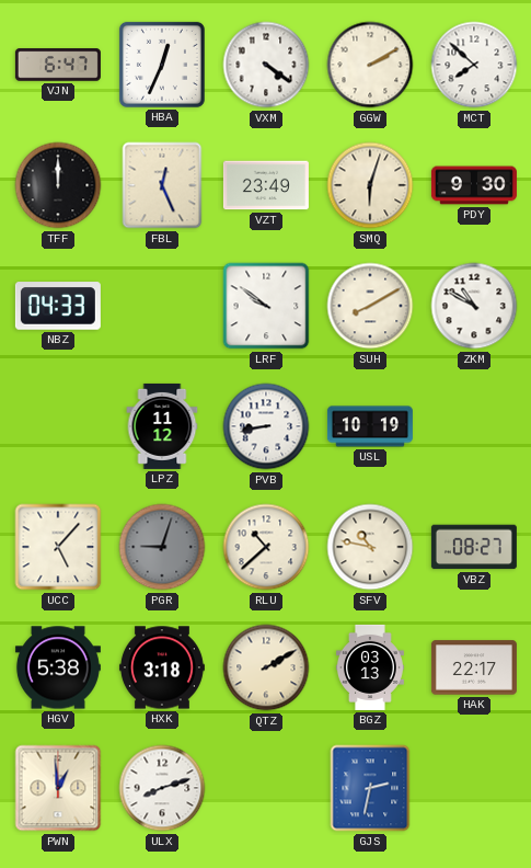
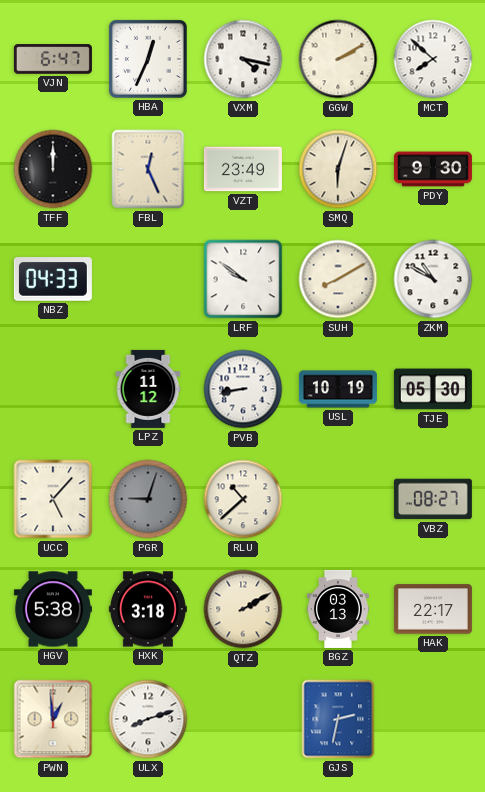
VXM: 4:21 -> 4:17 (243, 59)
TJE: none -> 05:30 (433, 389)
SFV: 10:47 -> none (370, 547)
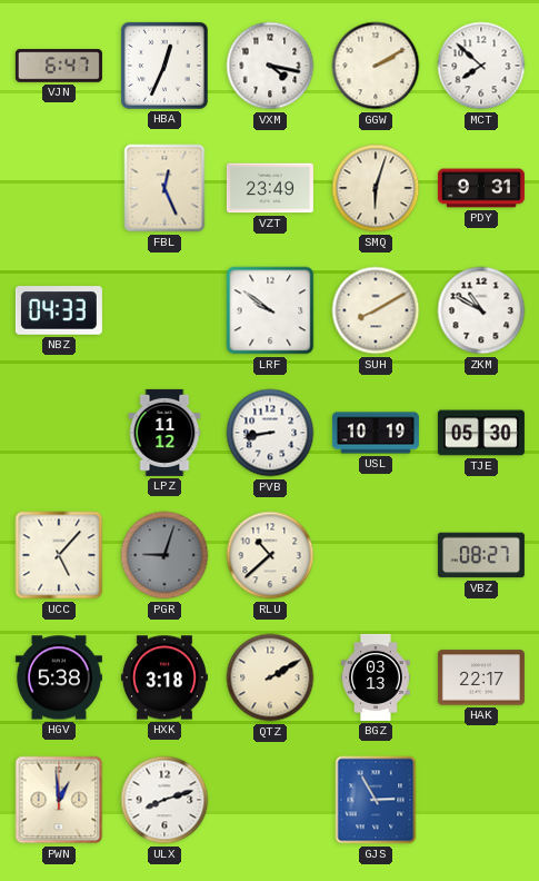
TFF: 12:00 -> none (53, 169)
PDY: 9:30 -> 9:31 (481, 188)
GJS: 2:32 -> 2:55 (376, 800)
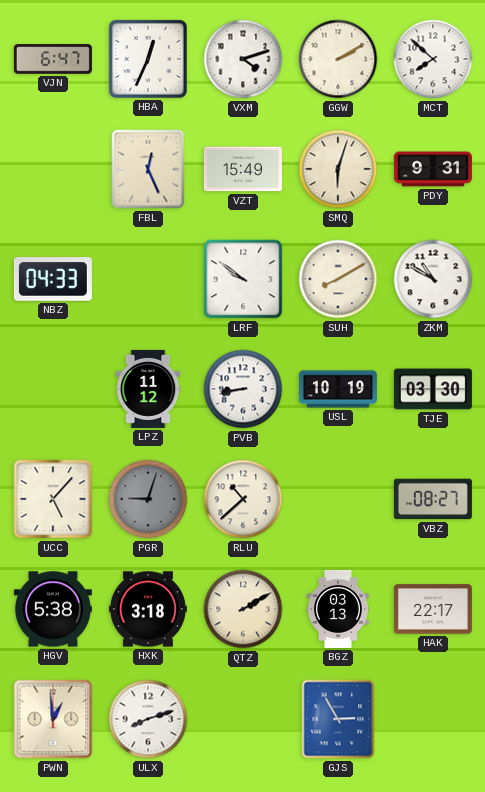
VXM: 4:17 -> 4:12 (243, 59)
VZT: 23:49 -> 15:49 (243, 169)
TJE: 05:30 -> 03:30 (433, 389)
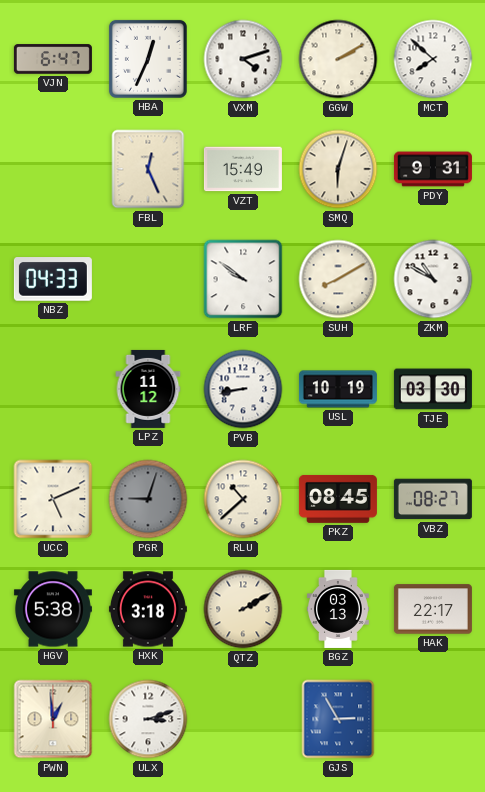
UCC: 5:07 -> 5:11 (53, 499)
PKZ: none -> 08:45 (338, 499)
ULX: 8:12 -> 3:12 (148, 719)
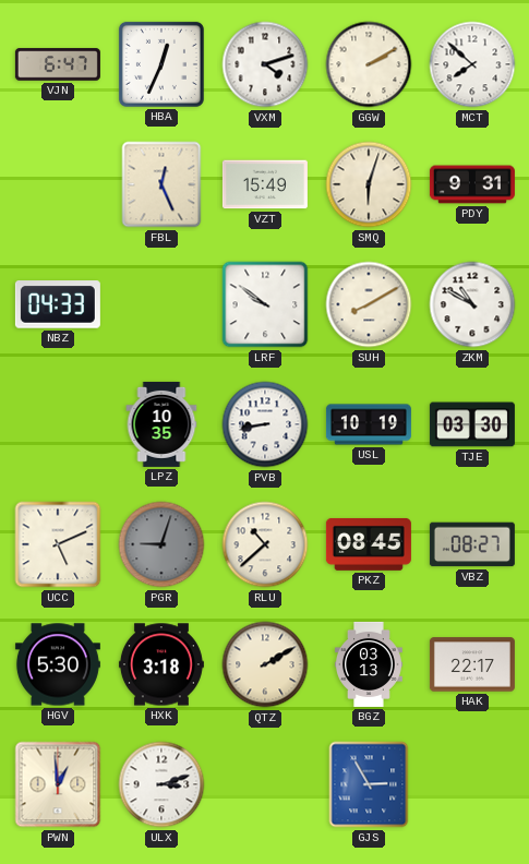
LPZ: 11:12 -> 10:35 (161, 424)
HGV: 5:38 -> 5:30 (58, 664)
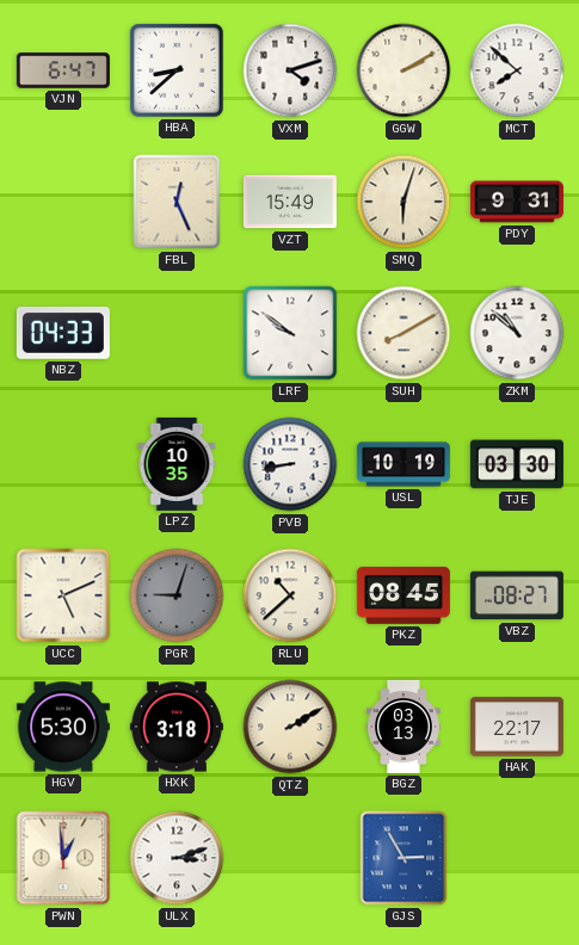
HBA: 12:34 -> 8:38 (177, 70)
ZKM: 10:50 -> 10:52 (517, 333)
